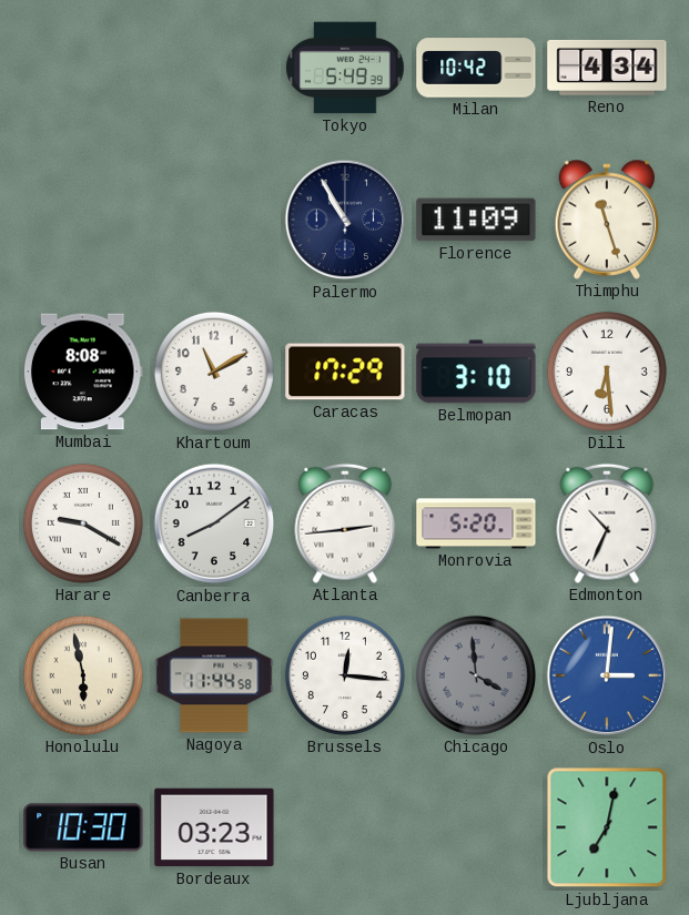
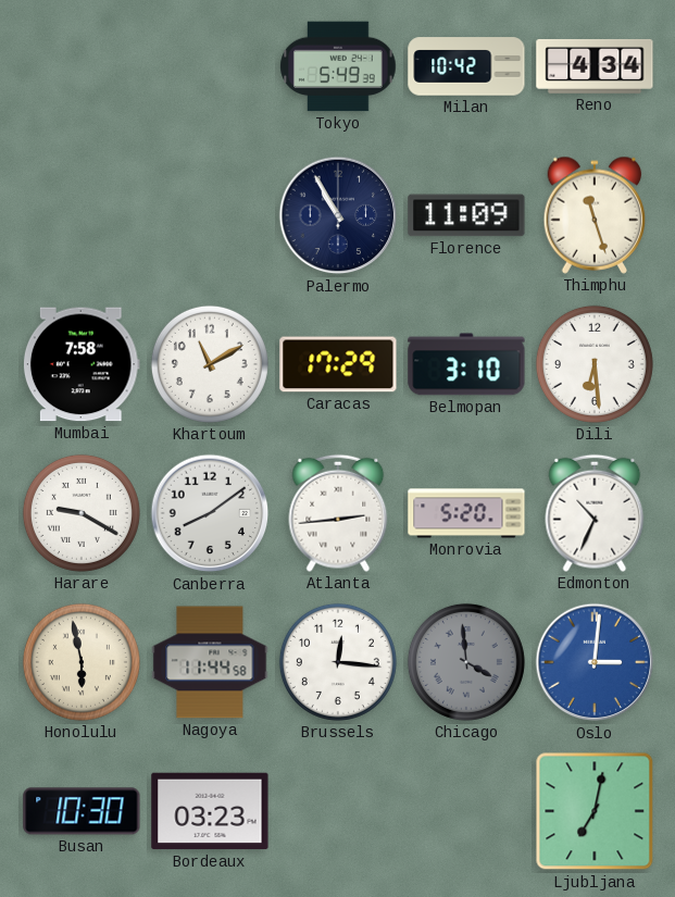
Mumbai: 8:08 -> 7:58 (82, 364)
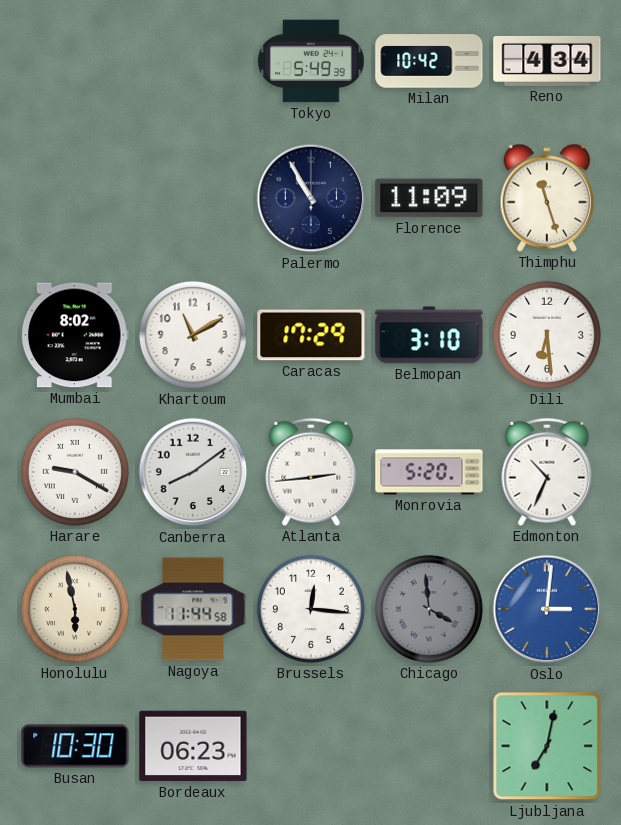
Mumbai: 7:58 -> 8:02 (75, 335)
Bordeaux: 03:23 -> 06:23 (193, 746)
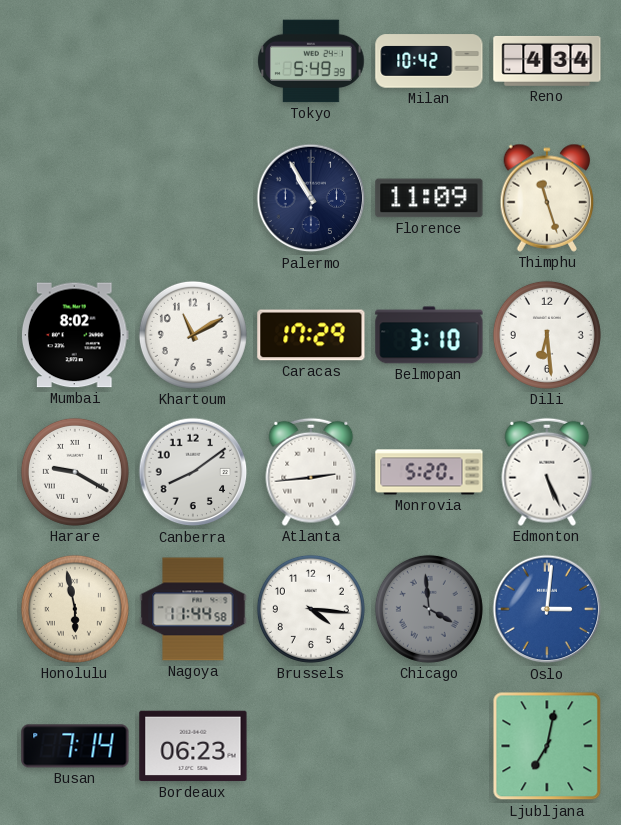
Edmonton: 10:34 -> 5:26 (547, 472)
Brussels: 12:16 -> 4:16 (311, 609)
Busan: 10:30 -> 7:14 (75, 746)
